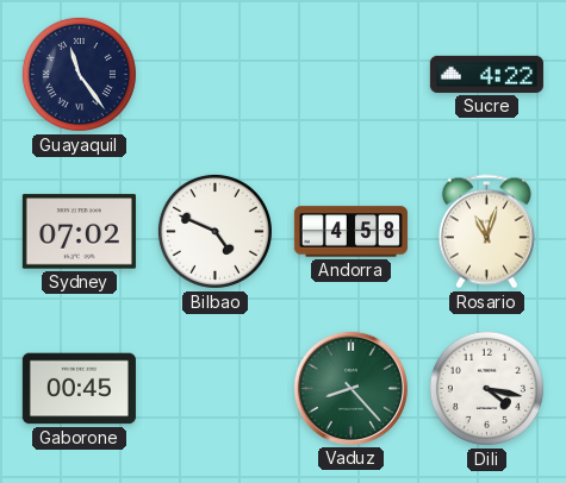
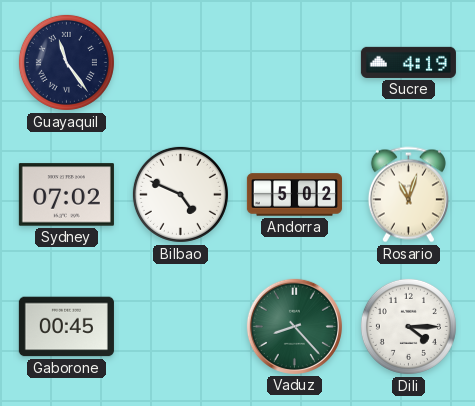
Sucre: 4:22 -> 4:19 (408, 62)
Andorra: 4:58 -> 5:02 (294, 195)
Dili: 4:17 -> 4:15 (408, 326)
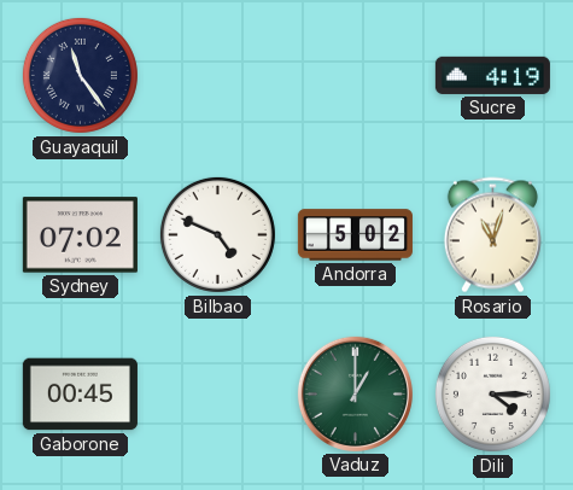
Vaduz: 8:23 -> 1:00 (355, 393)
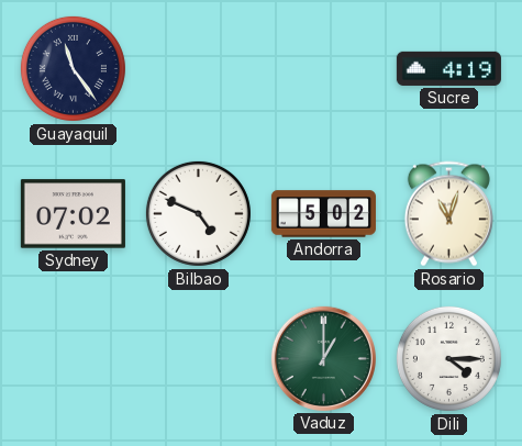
Gaborone: 00:45 -> none (80, 395)
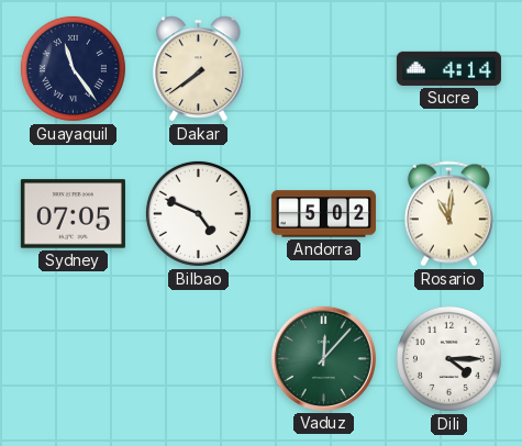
Dakar: none -> 7:39 (199, 69)
Sucre: 4:19 -> 4:14 (448, 68)
Sydney: 07:02 -> 07:05 (73, 214)
Rosario: 11:03 -> 11:01 (448, 214)
Vaduz: 1:00 -> 12:07 (323, 358)
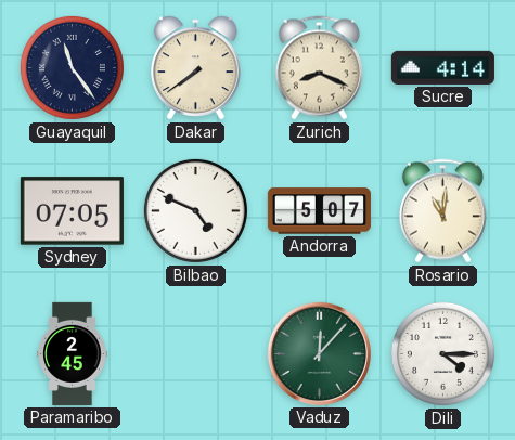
Zurich: none -> 8:19 (319, 68)
Andorra: 5:02 -> 5:07 (319, 211)
Paramaribo: none -> 2:45 (73, 353)
